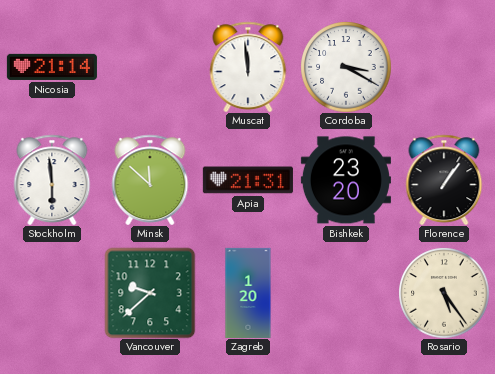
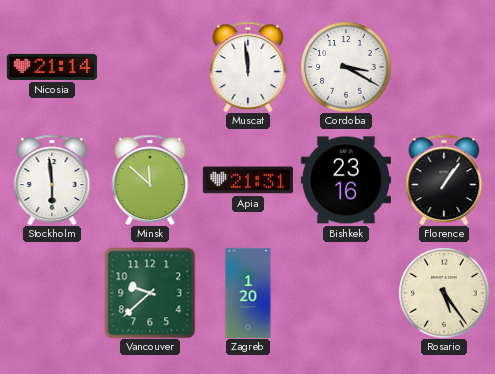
Bishkek: 23:20 -> 23:16 (346, 180)
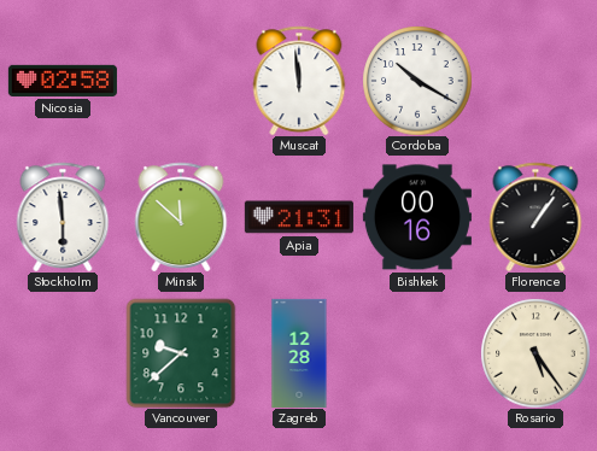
Nicosia: 21:14 -> 02:58 (63, 81)
Cordoba: 3:20 -> 10:20 (417, 81)
Bishkek: 23:16 -> 00:16 (417, 217)
Zagreb: 1:20 -> 12:28 (299, 353)
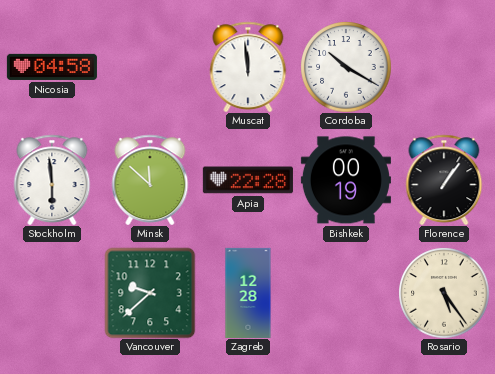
Nicosia: 02:58 -> 04:58 (52, 67)
Apia: 21:31 -> 22:28 (248, 180)
Bishkek: 00:16 -> 00:19 (346, 180)
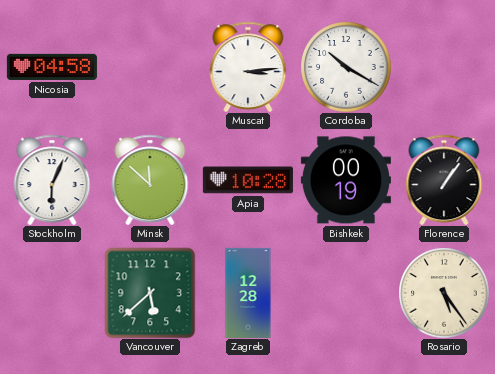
Muscat: 11:59 -> 3:14 (248, 67)
Stockholm: 5:59 -> 6:04 (52, 180)
Apia: 22:28 -> 10:28 (248, 180)
Vancouver: 9:38 -> 5:38 (150, 293)
